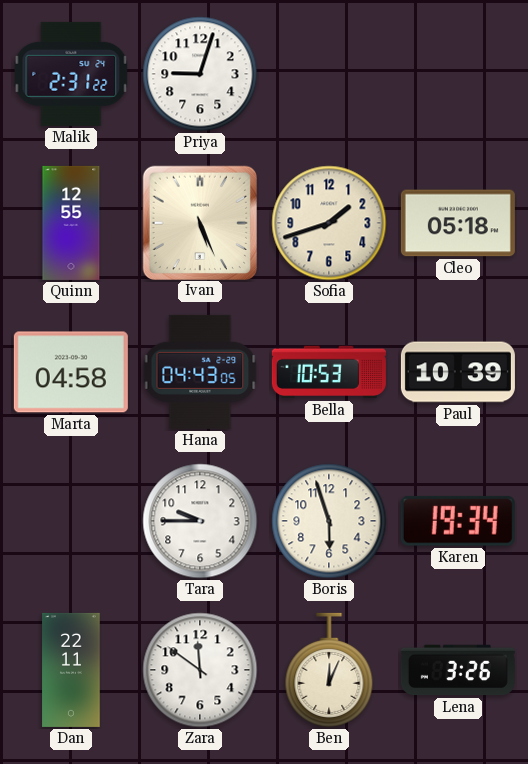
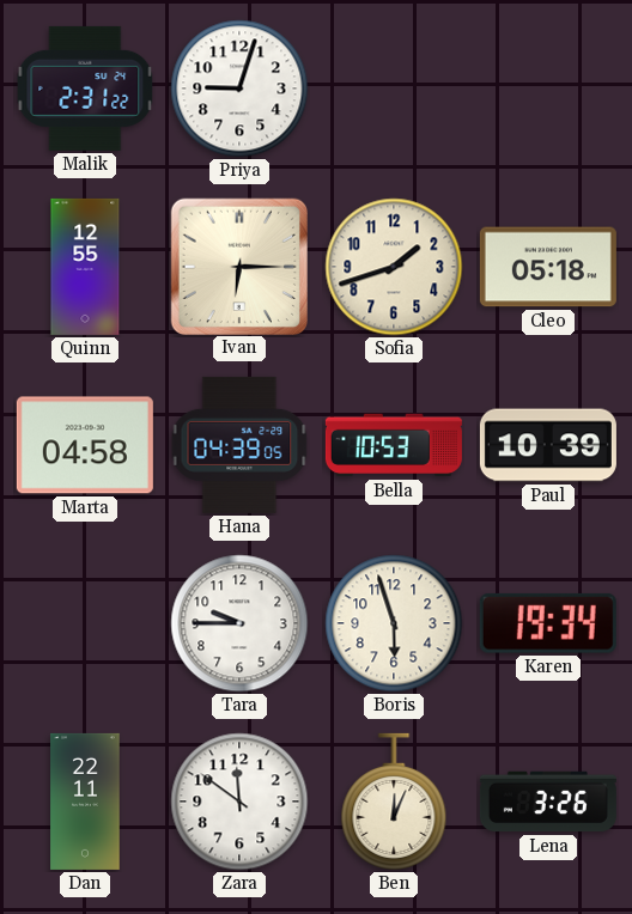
Ivan: 5:26 -> 6:15 (238, 266)
Hana: 04:43 -> 04:39 (239, 445)
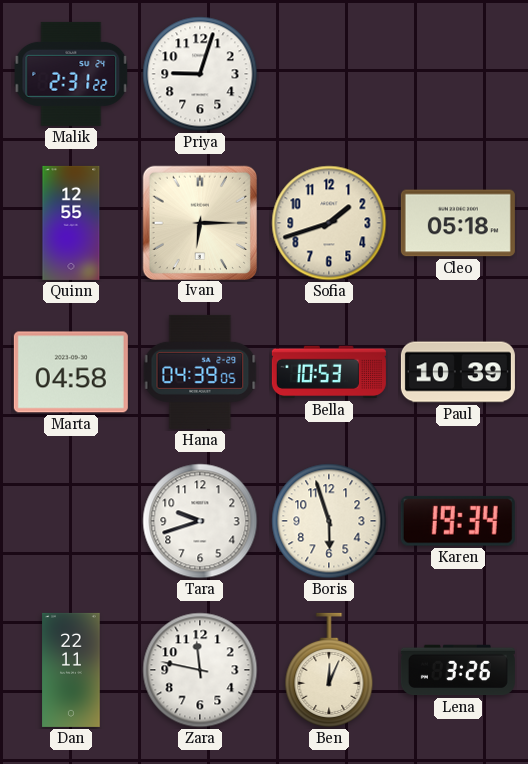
Tara: 9:45 -> 9:42 (200, 521)
Zara: 11:51 -> 11:47 (200, 670)
